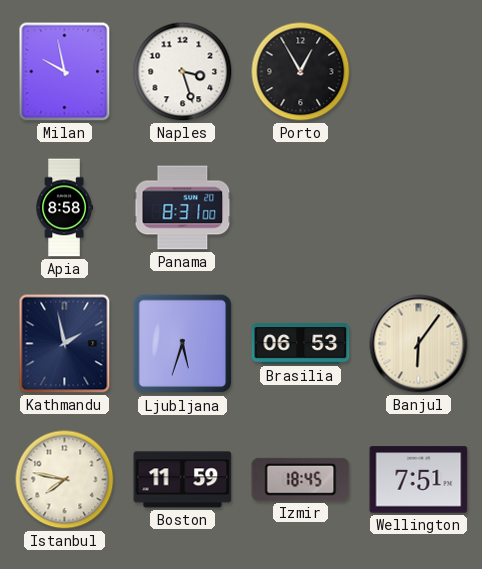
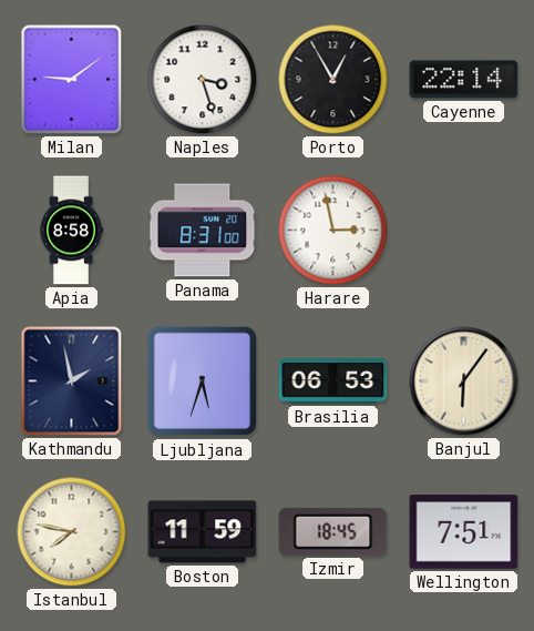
Milan: 9:58 -> 9:09 (72, 80)
Cayenne: none -> 22:14 (464, 80)
Harare: none -> 2:58 (333, 231)
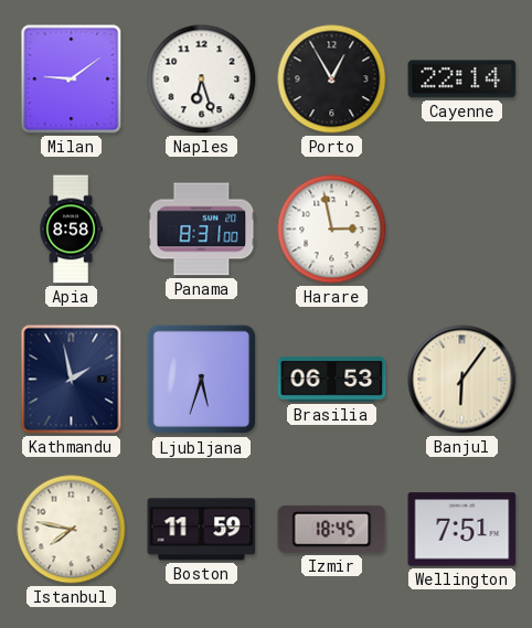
Naples: 3:27 -> 6:27 (202, 79)
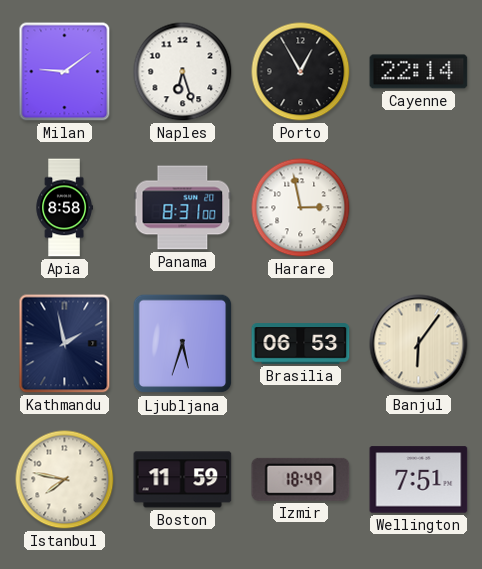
Izmir: 18:45 -> 18:49 (301, 479)
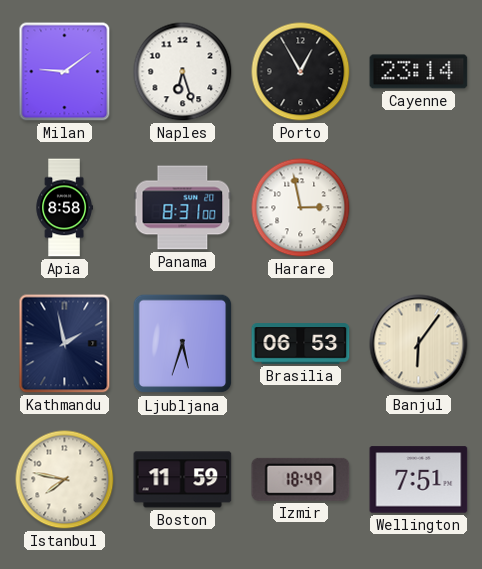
Cayenne: 22:14 -> 23:14 (419, 72)
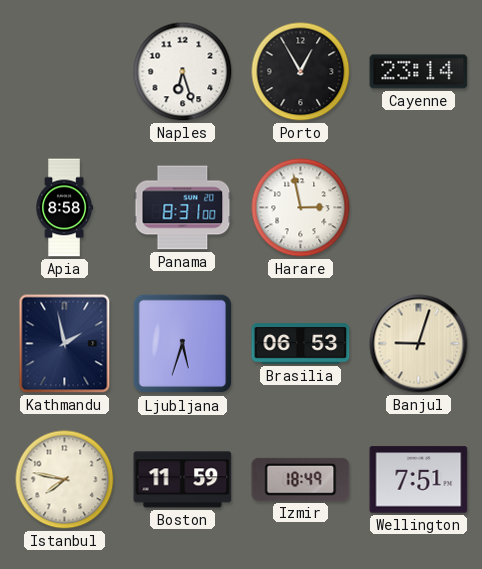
Milan: 9:09 -> none (65, 72)
Banjul: 6:06 -> 9:03 (419, 344)
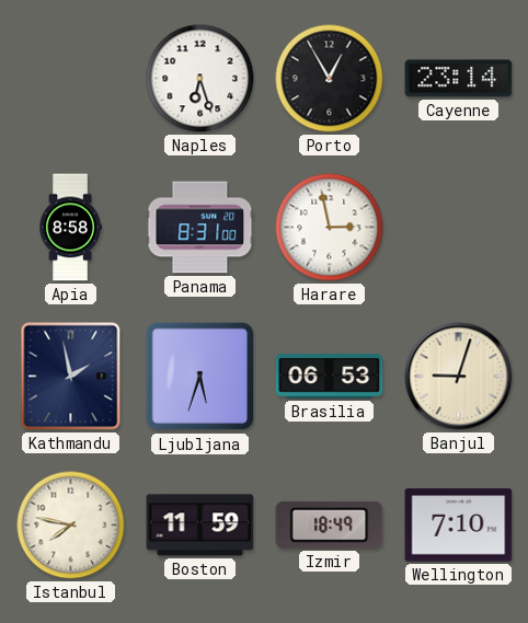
Wellington: 7:51 -> 7:10 (459, 526)
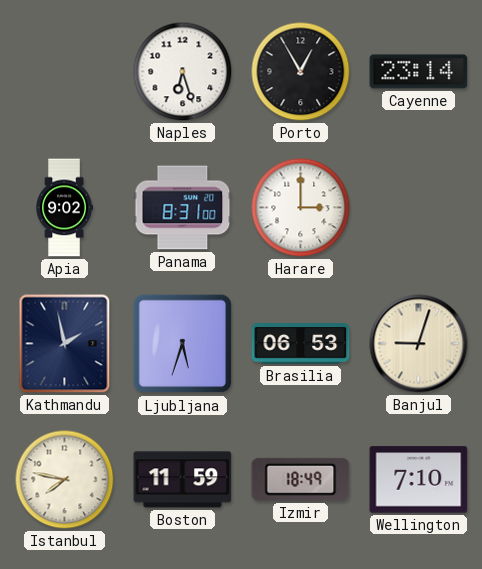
Apia: 8:58 -> 9:02 (64, 208)
Harare: 2:58 -> 3:00 (301, 208)
